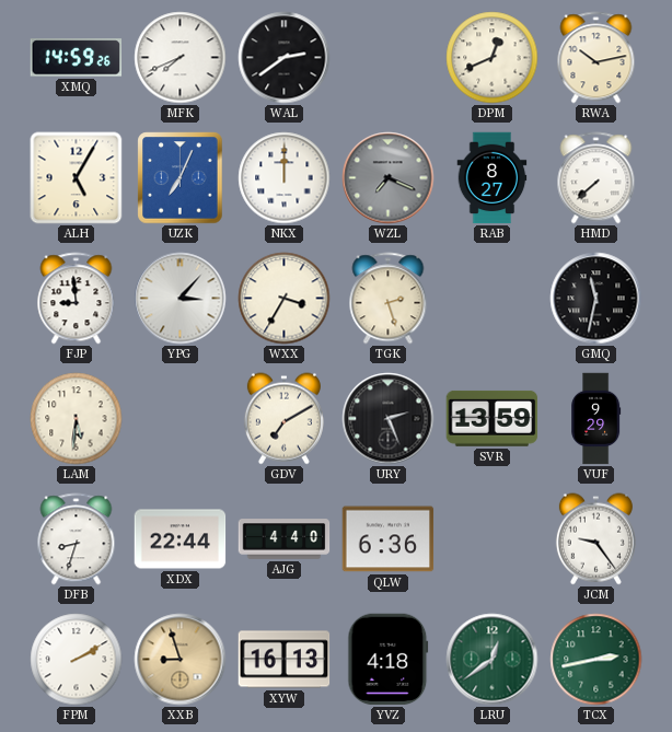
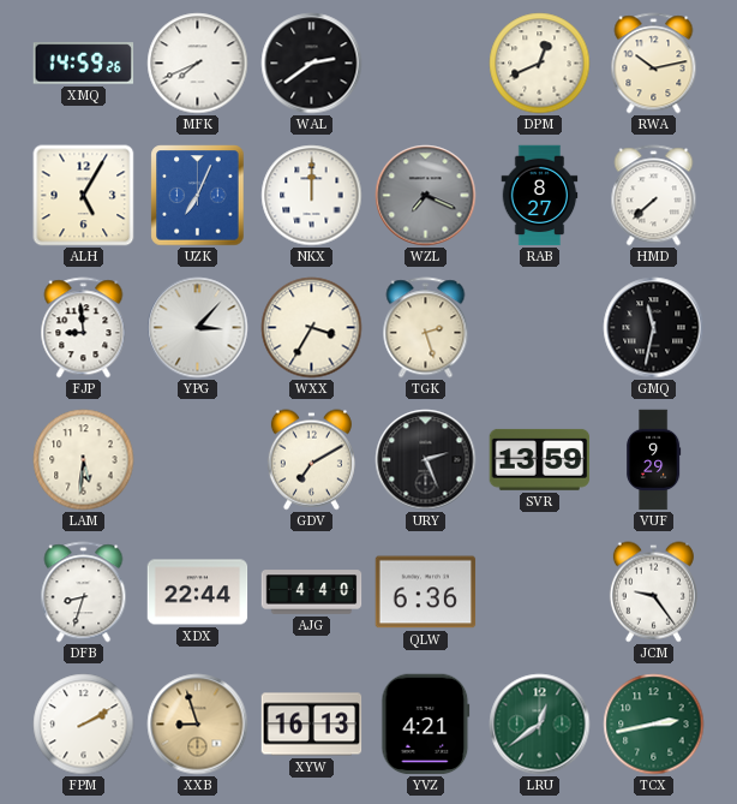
YVZ: 4:18 -> 4:21 (426, 725)
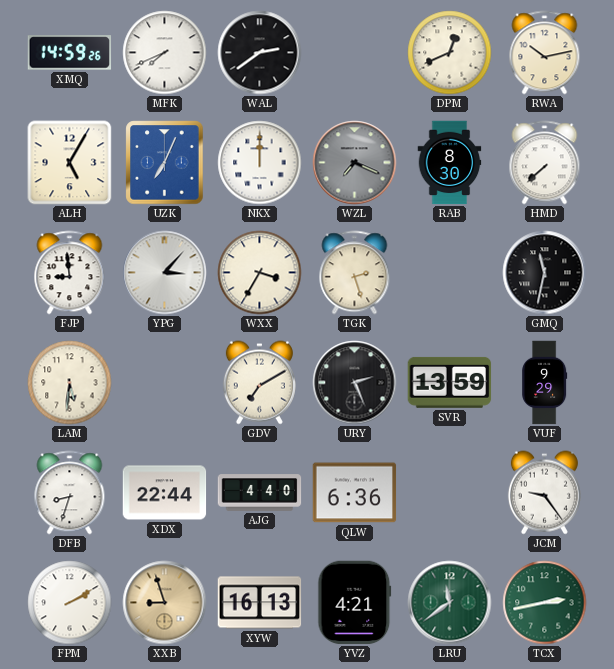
RAB: 8:27 -> 8:30 (450, 163)
LRU: 12:39 -> 11:39 (450, 603)
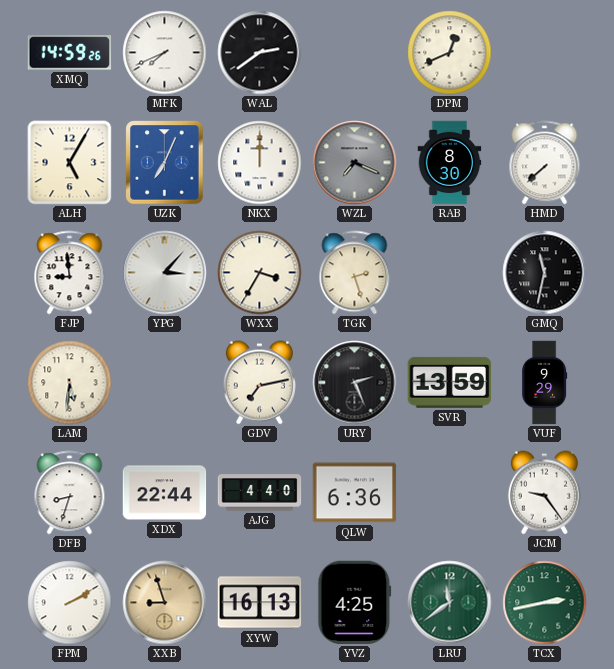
RWA: 10:13 -> none (545, 53)
GDV: 7:10 -> 7:13 (259, 383)
YVZ: 4:21 -> 4:25 (355, 603)
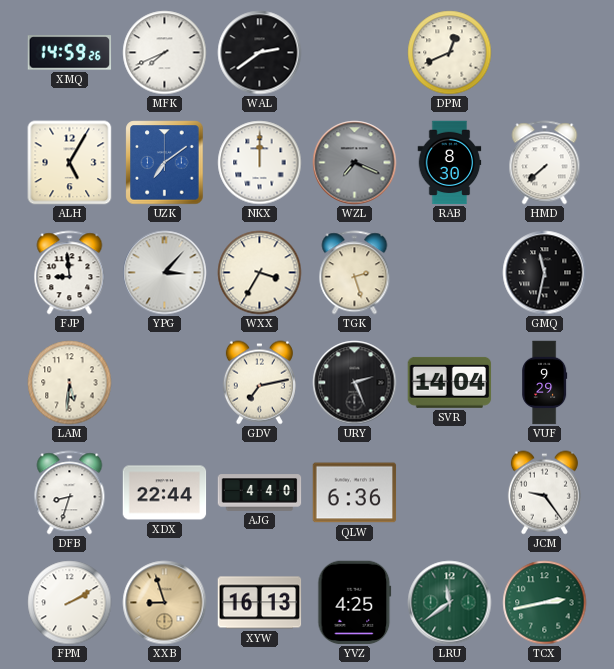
UZK: 7:04 -> 7:09 (165, 163)
SVR: 13:59 -> 14:04 (450, 382)
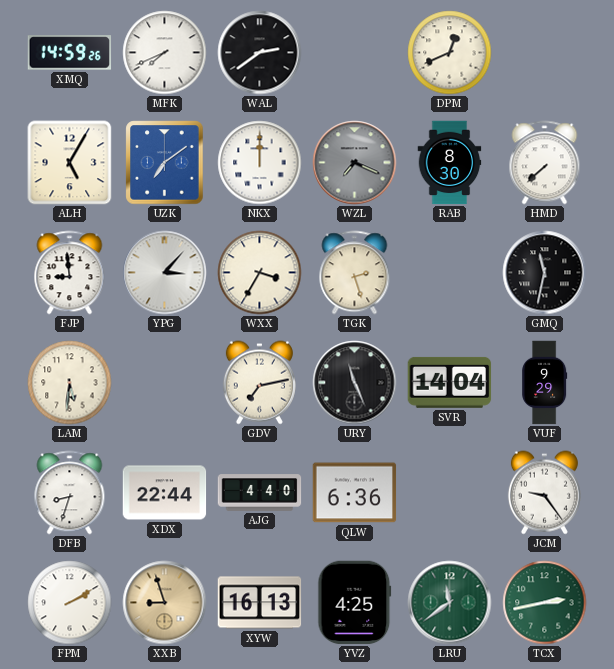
URY: 2:26 -> 11:26 (355, 383)
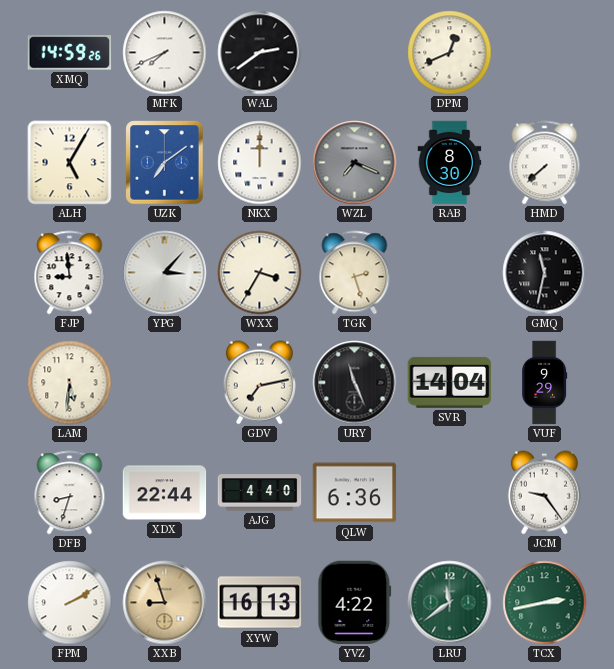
YVZ: 4:25 -> 4:22 (355, 603)
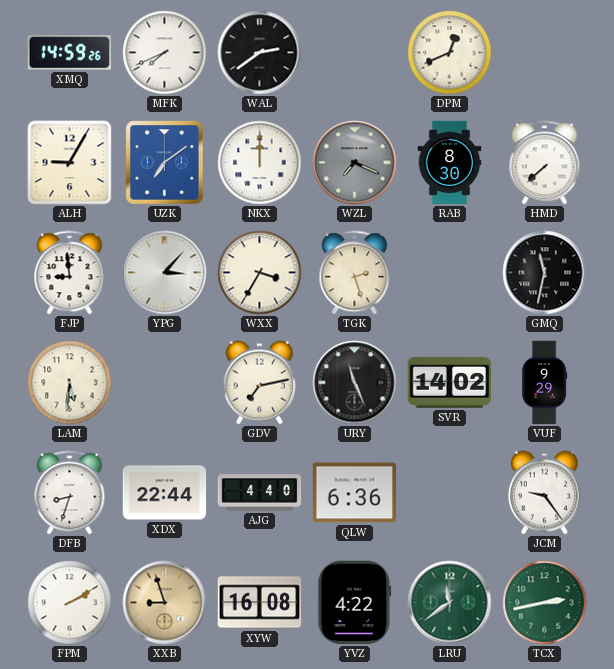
ALH: 5:05 -> 9:05 (70, 163)
SVR: 14:04 -> 14:02 (450, 382)
XYW: 16:13 -> 16:08 (260, 603)
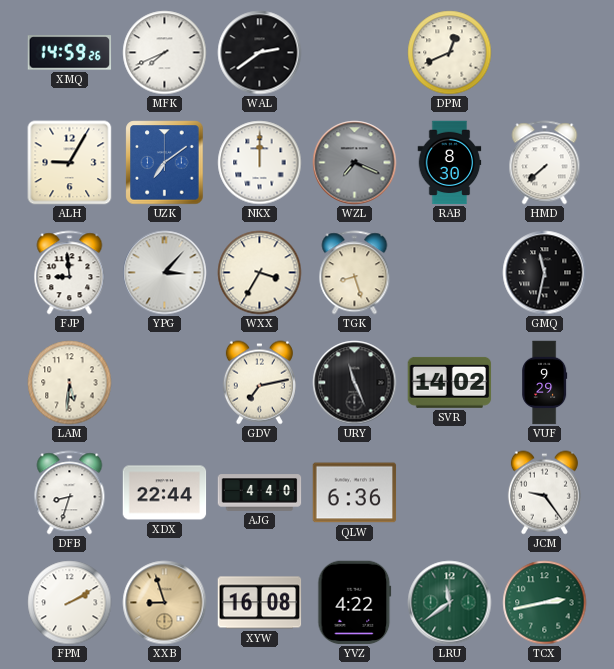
TGK: 2:27 -> 8:27 (355, 273)
